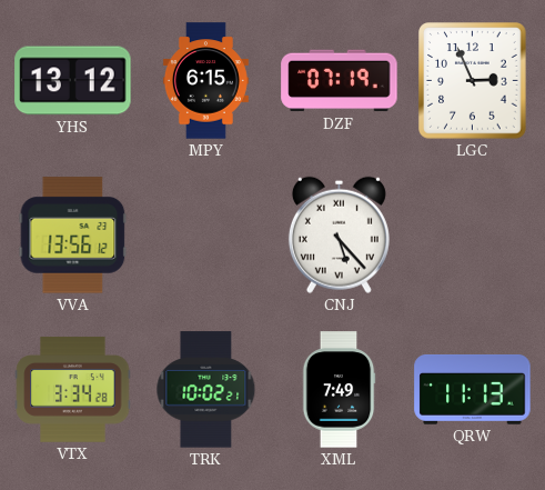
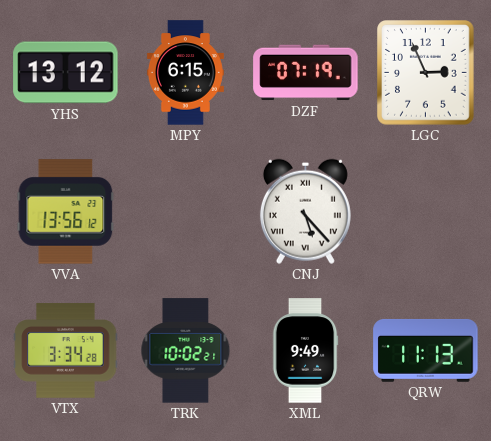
XML: 7:49 -> 9:49 (305, 351)
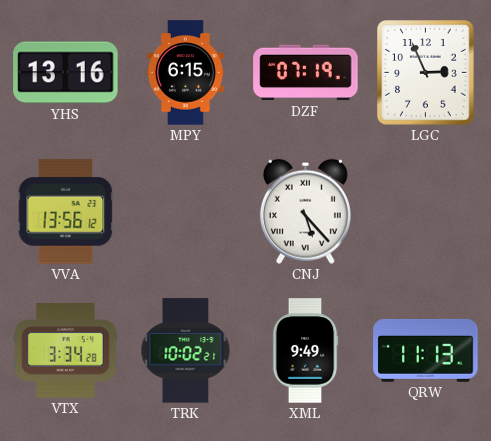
YHS: 13:12 -> 13:16 (66, 73)
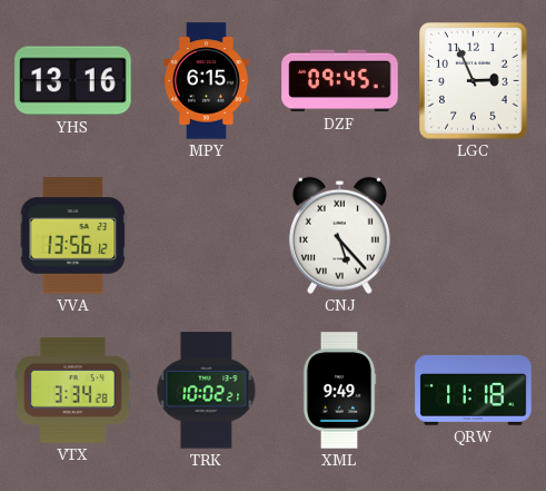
DZF: 07:19 -> 09:45 (340, 81)
QRW: 11:13 -> 11:18 (474, 390)
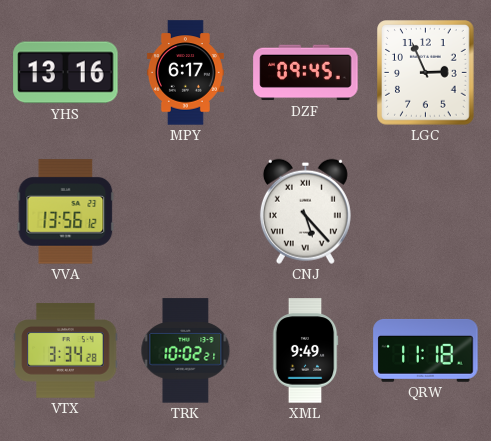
MPY: 6:15 -> 6:17 (185, 73)
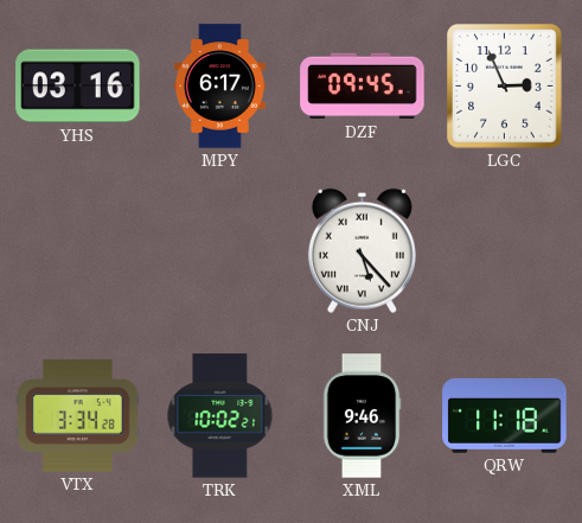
YHS: 13:16 -> 03:16 (78, 87)
VVA: 13:56 -> none (66, 212)
XML: 9:49 -> 9:46 (362, 416)
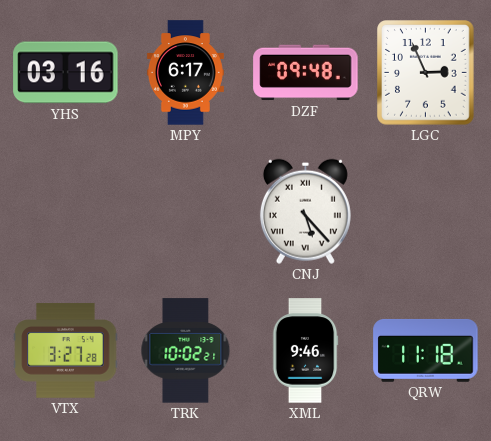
DZF: 09:45 -> 09:48 (306, 73)
VTX: 3:34 -> 3:27 (66, 351)
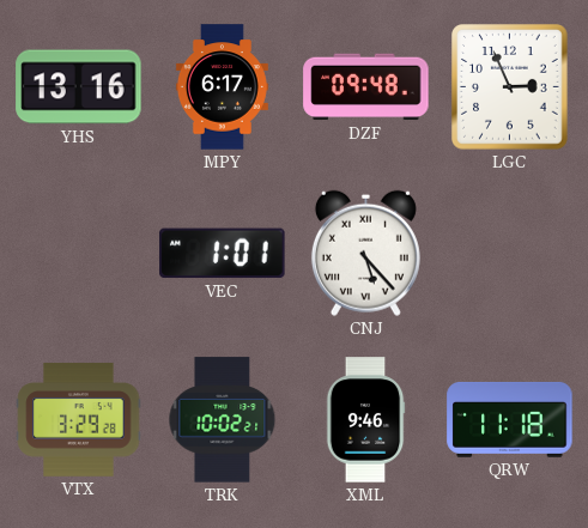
YHS: 03:16 -> 13:16 (79, 87)
VEC: none -> 1:01 (223, 254)
VTX: 3:27 -> 3:29 (79, 420)
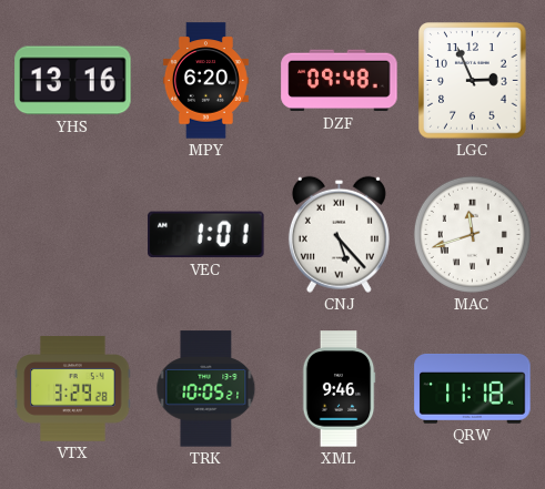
MPY: 6:17 -> 6:20 (205, 81)
MAC: none -> 11:42 (472, 234)
TRK: 10:02 -> 10:05 (206, 389)
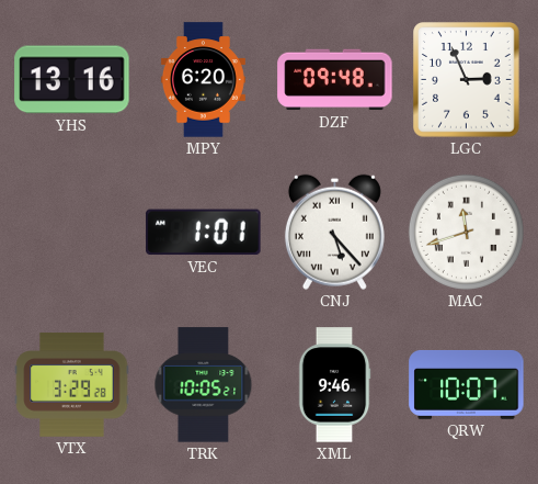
QRW: 11:18 -> 10:07 (467, 384)
